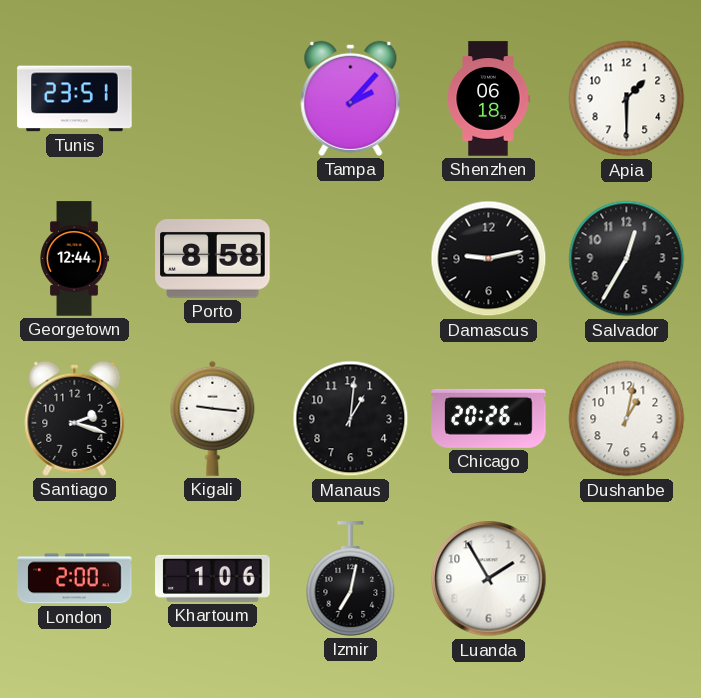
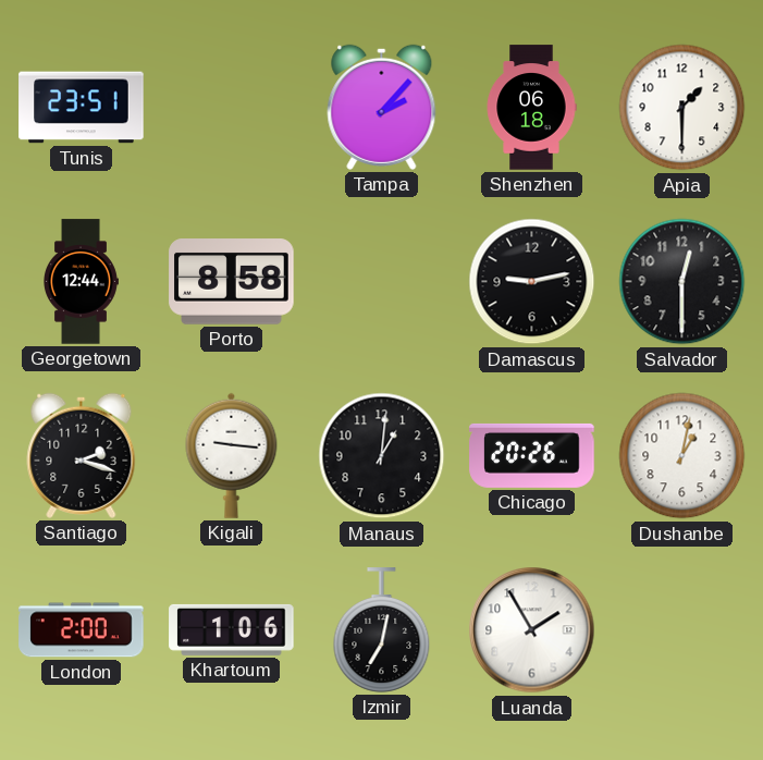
Salvador: 12:35 -> 12:30 (682, 282)
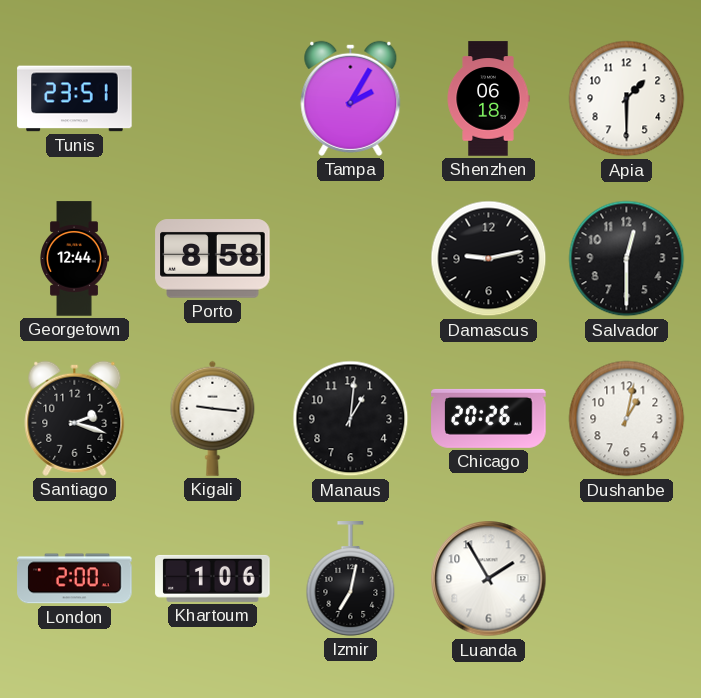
Tampa: 2:07 -> 2:05 (351, 98)
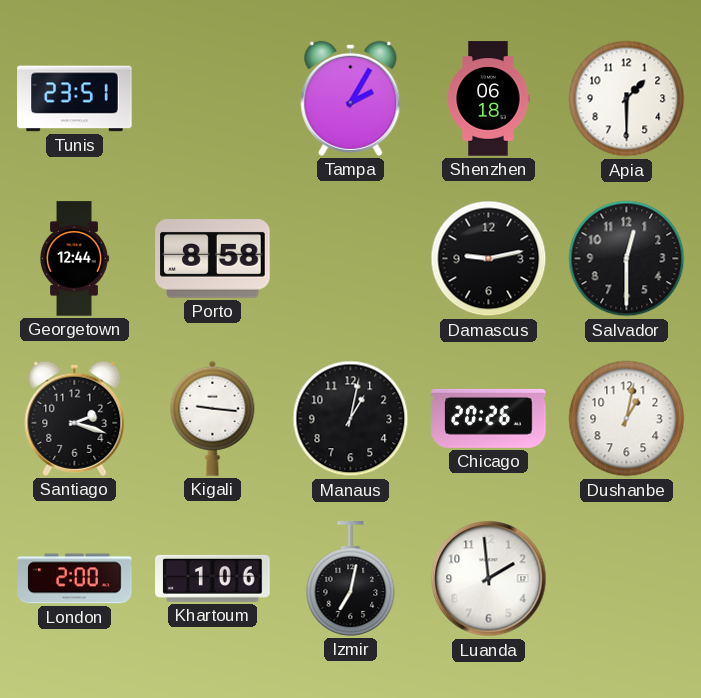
Manaus: 1:01 -> 1:02 (351, 419)
Luanda: 1:55 -> 1:59 (489, 579)
